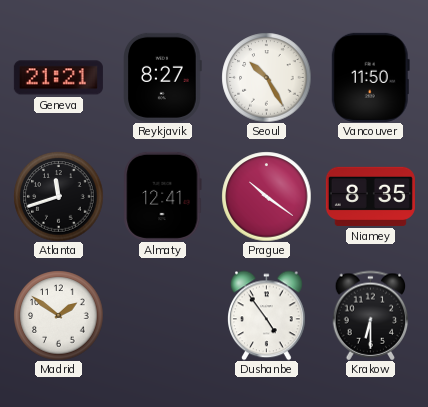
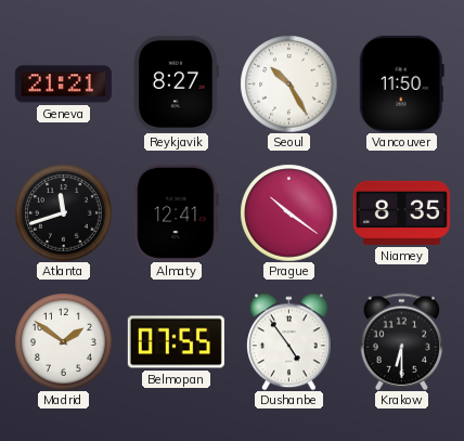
Belmopan: none -> 07:55 (176, 342)
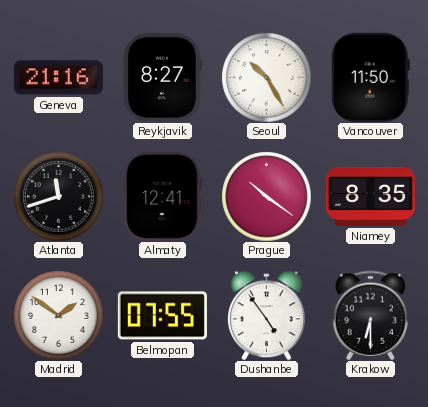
Geneva: 21:21 -> 21:16 (58, 78)
